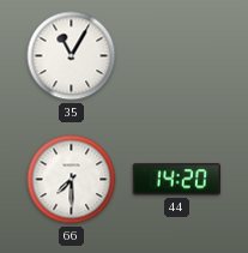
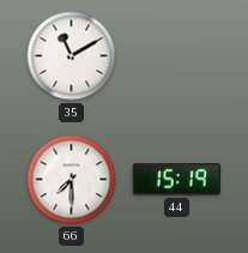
35: 11:05 -> 11:10 (72, 56)
44: 14:20 -> 15:19 (176, 180)
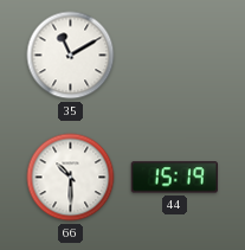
66: 7:30 -> 10:30 (71, 178)
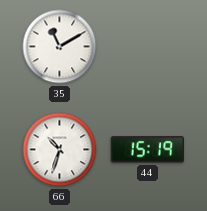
66: 10:30 -> 10:33 (60, 150)
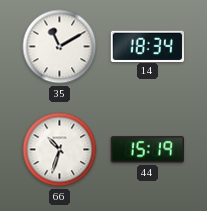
14: none -> 18:34 (147, 46)
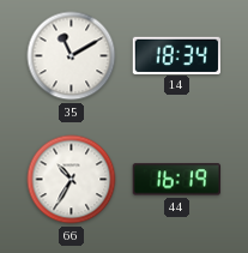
66: 10:33 -> 10:35 (72, 180)
44: 15:19 -> 16:19 (176, 180)
